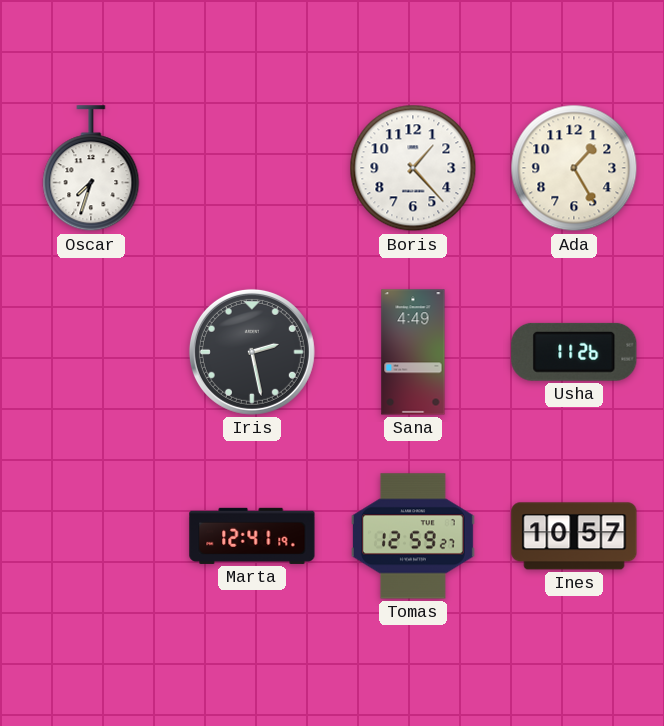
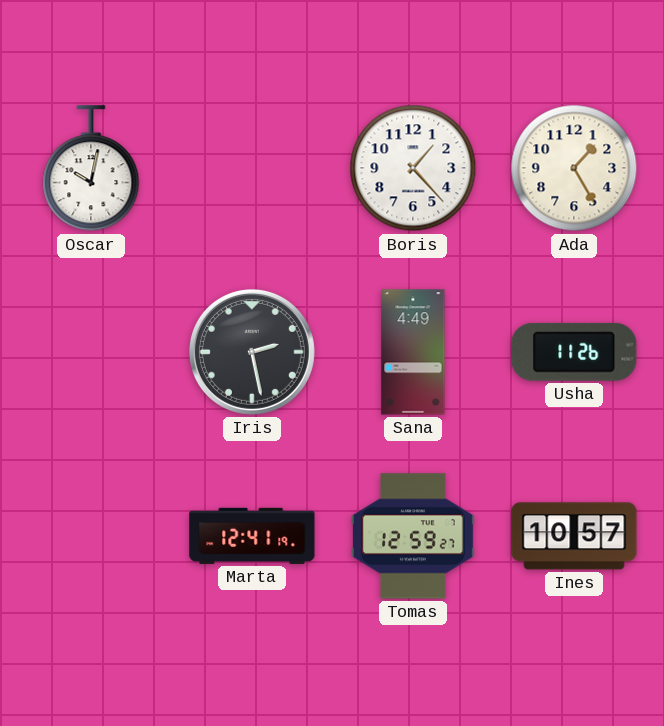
Oscar: 7:33 -> 10:02 (91, 169)
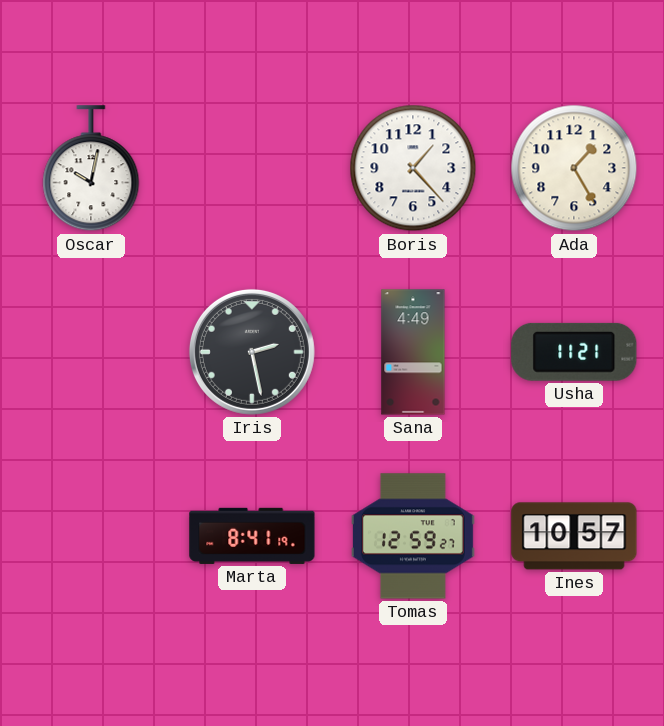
Usha: 11:26 -> 11:21 (574, 352)
Marta: 12:41 -> 8:41 (252, 536)
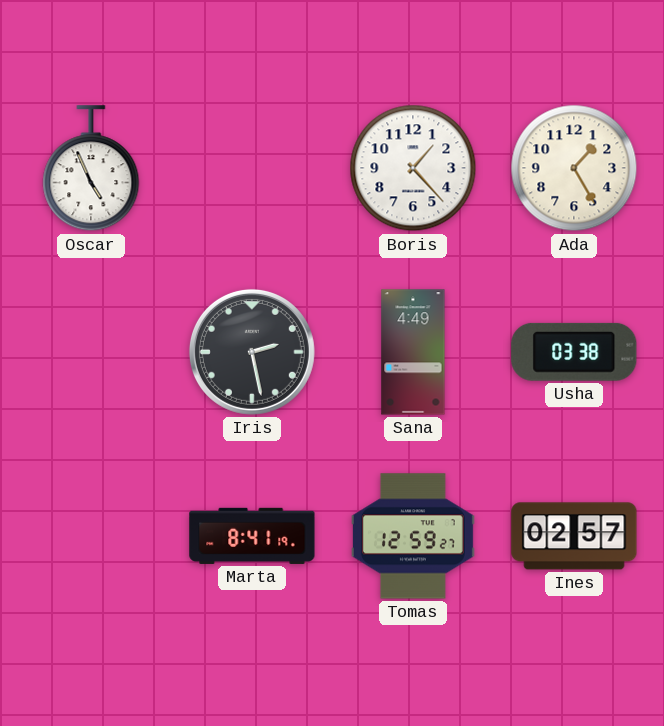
Oscar: 10:02 -> 4:56 (91, 169)
Usha: 11:21 -> 03:38 (574, 352)
Ines: 10:57 -> 02:57 (574, 536)
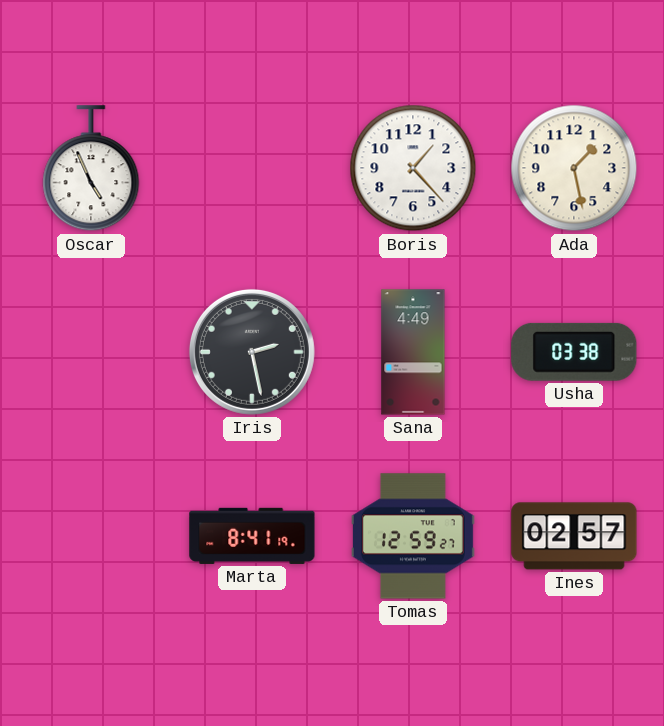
Ada: 1:25 -> 1:28 (574, 168)
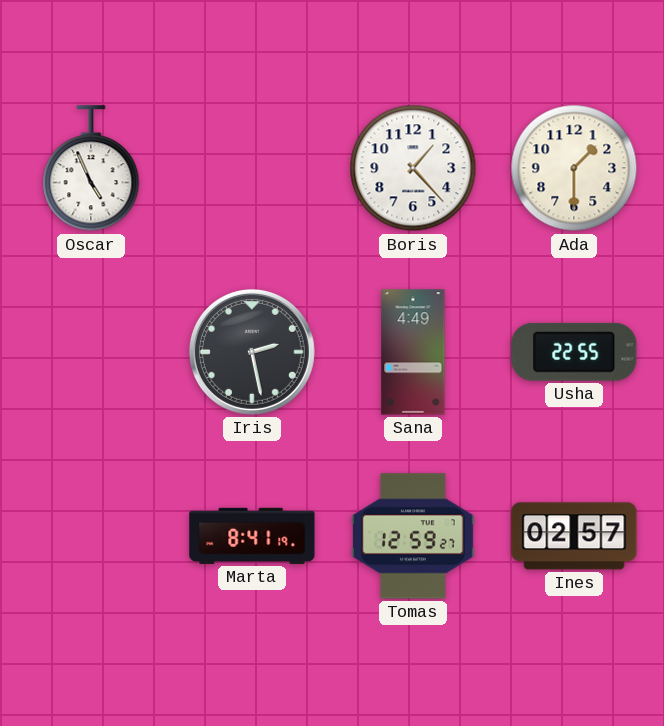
Ada: 1:28 -> 1:30 (574, 168)
Usha: 03:38 -> 22:55 (574, 352)
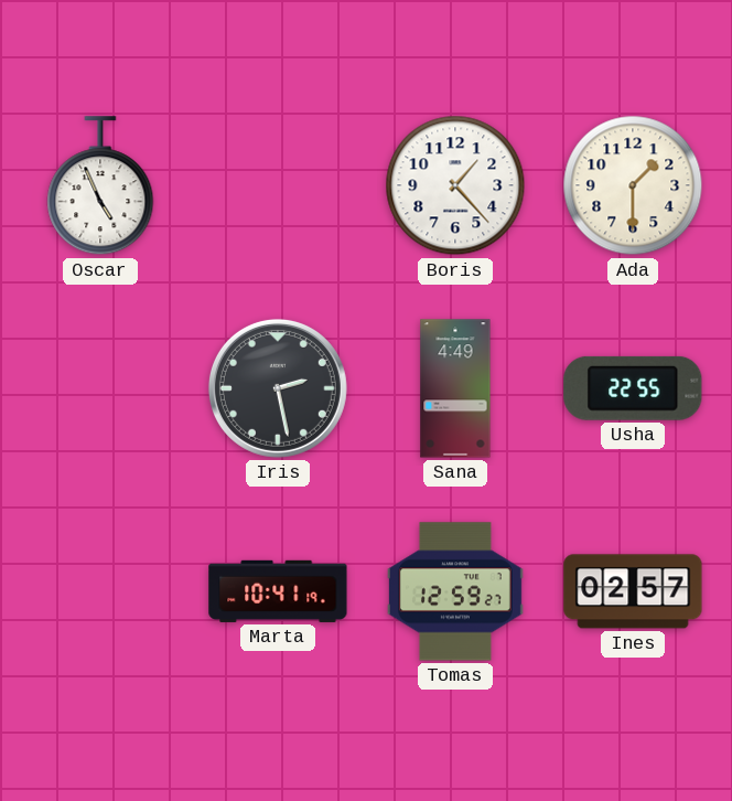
Marta: 8:41 -> 10:41 (278, 591)
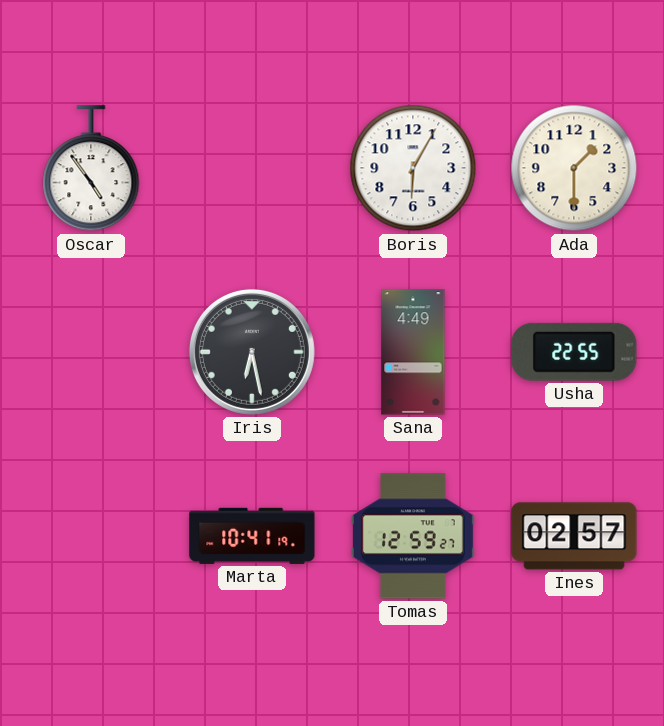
Oscar: 4:56 -> 4:54 (91, 169)
Boris: 1:23 -> 6:05 (413, 168)
Iris: 2:28 -> 6:28 (252, 352)
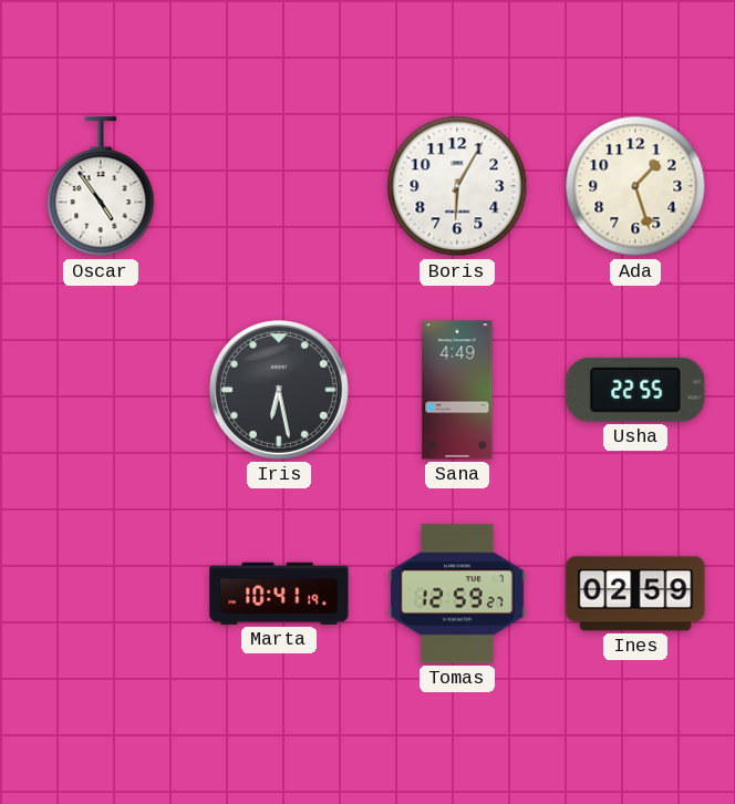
Ada: 1:30 -> 1:27 (635, 186)
Ines: 02:57 -> 02:59 (635, 594)
